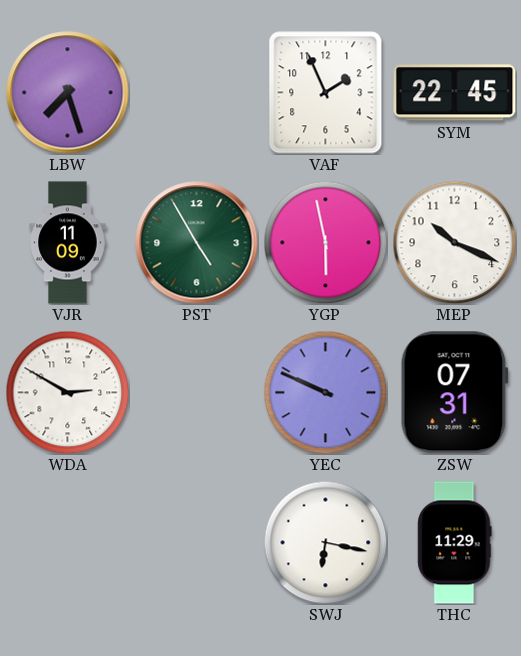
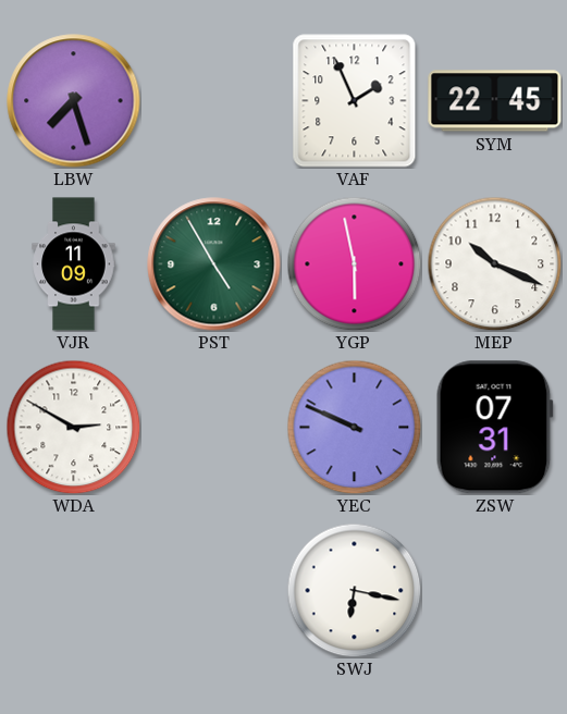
THC: 11:29 -> none (455, 543)
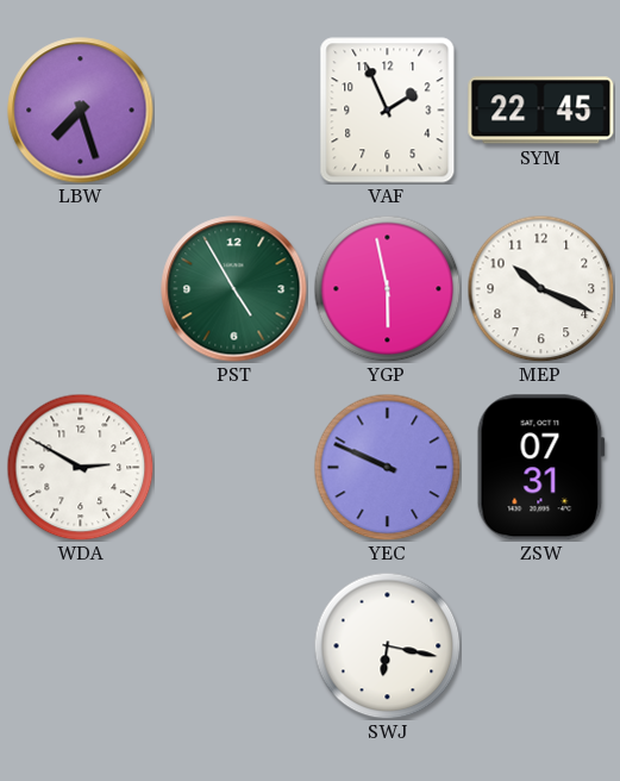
VJR: 11:09 -> none (74, 264)
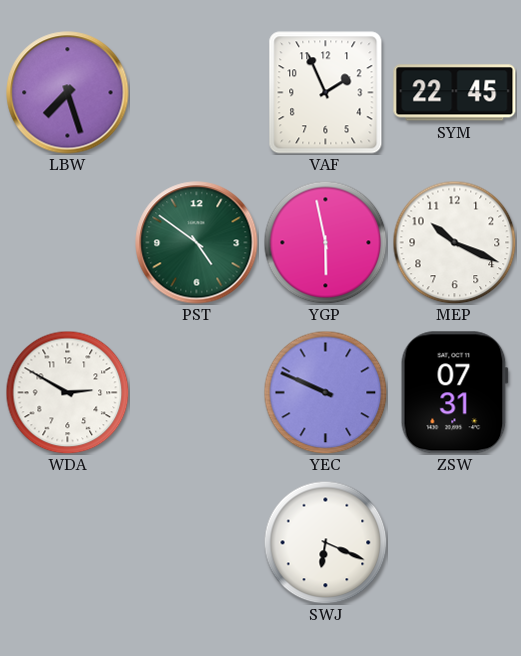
PST: 4:55 -> 4:51 (197, 243)
SWJ: 6:17 -> 6:19 (325, 542)
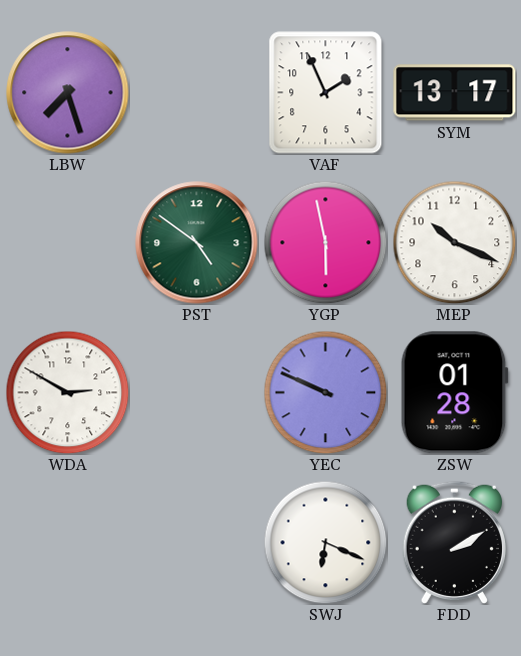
SYM: 22:45 -> 13:17 (455, 93)
ZSW: 07:31 -> 01:28 (454, 393)
FDD: none -> 2:10 (454, 542)
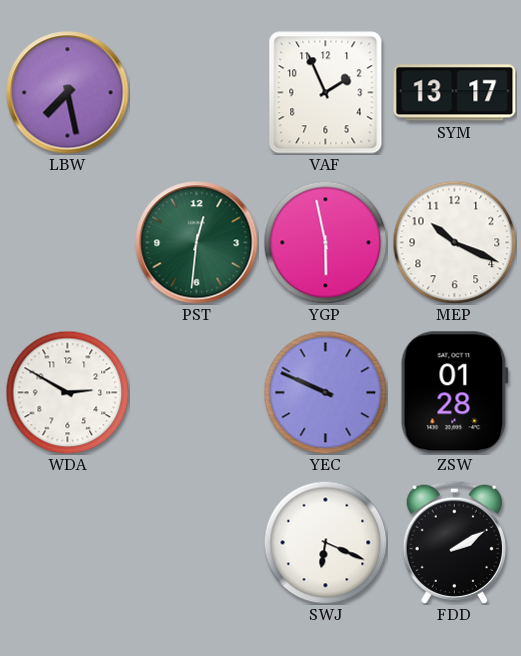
LBW: 7:27 -> 7:28 (68, 93)
PST: 4:51 -> 12:31 (197, 243)
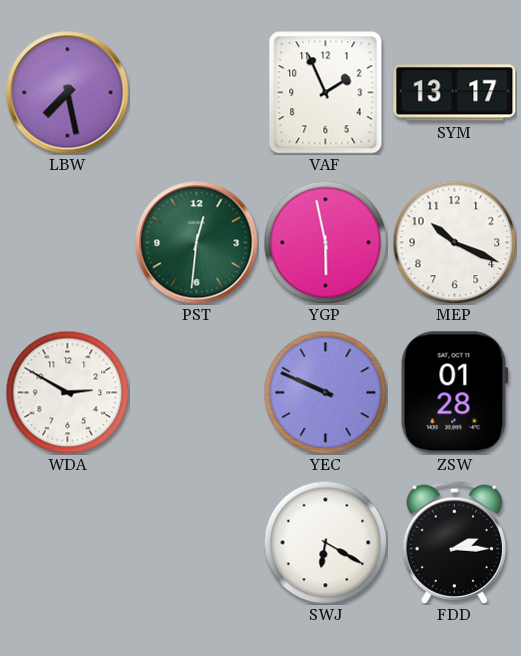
SWJ: 6:19 -> 6:20 (325, 542)
FDD: 2:10 -> 2:15 (454, 542)
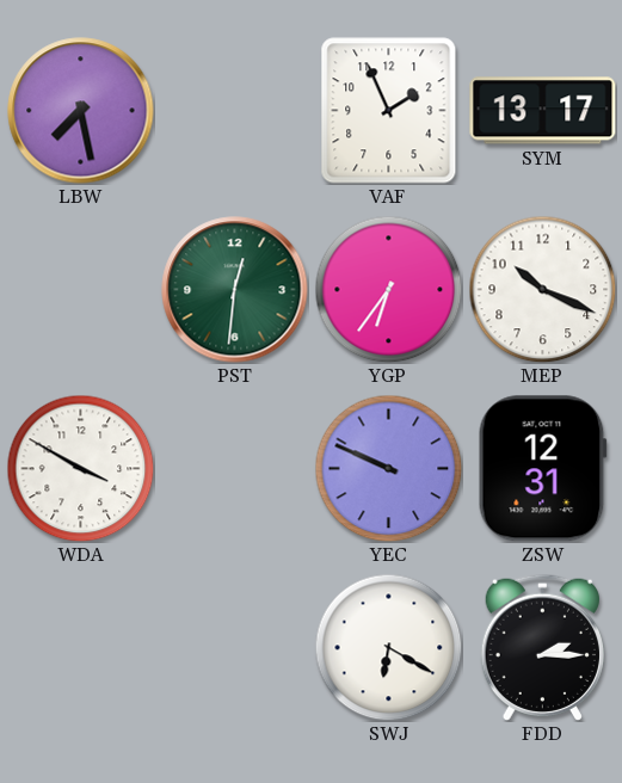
YGP: 5:58 -> 6:36 (388, 289)
WDA: 2:50 -> 3:50 (80, 468)
ZSW: 01:28 -> 12:31 (542, 469)
